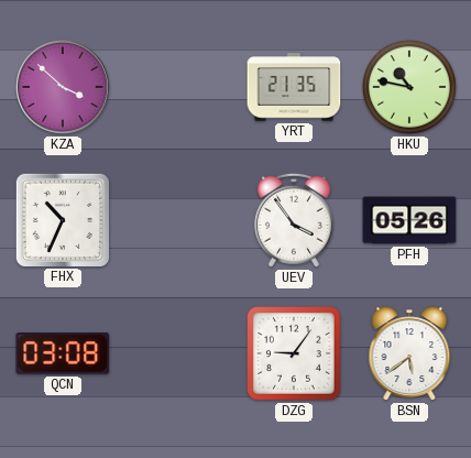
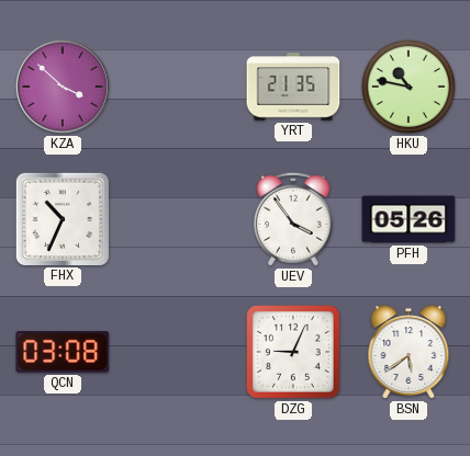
DZG: 9:06 -> 9:04 (294, 353)
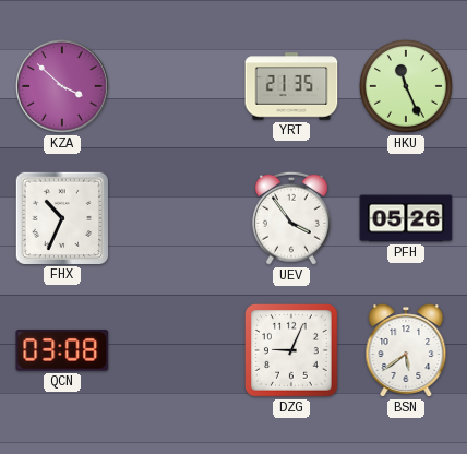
HKU: 10:47 -> 11:26 (406, 86)
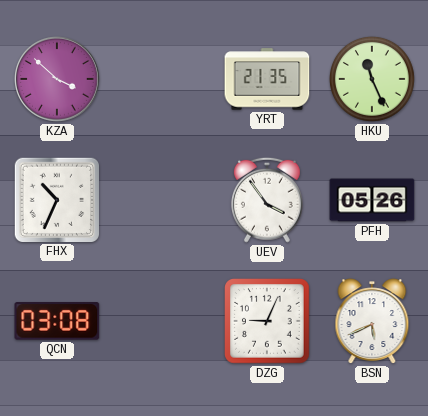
BSN: 5:39 -> 5:41 (372, 321)
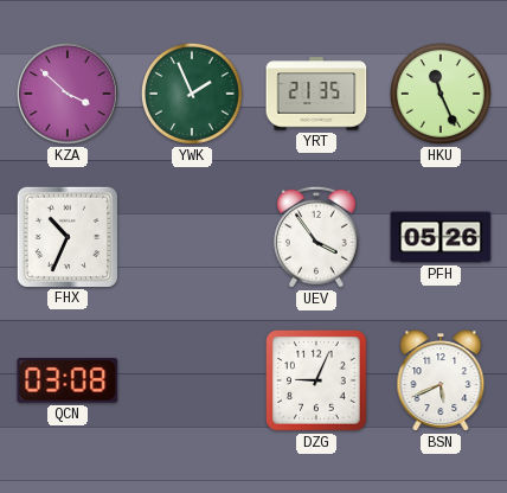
YWK: none -> 1:56 (192, 94)
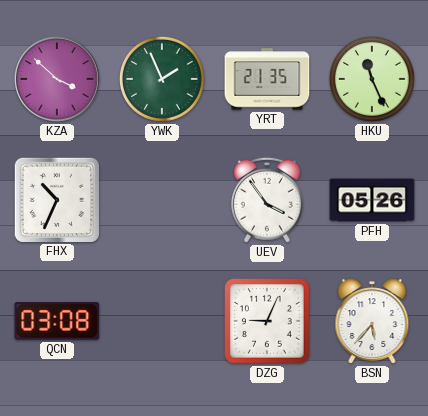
BSN: 5:41 -> 5:37 (372, 321)
